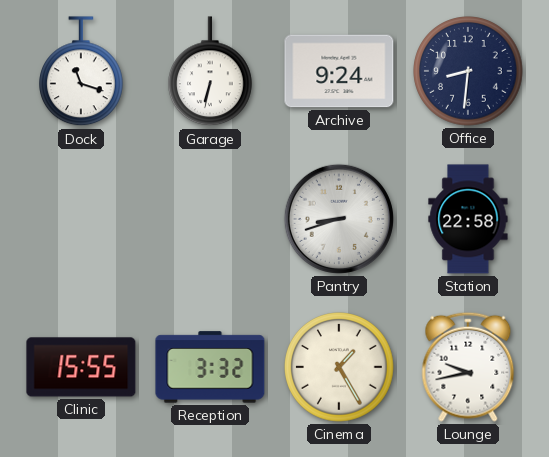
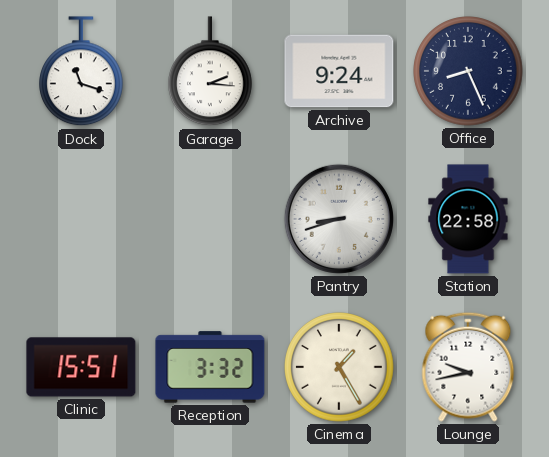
Garage: 6:32 -> 2:16 (211, 72)
Office: 8:31 -> 8:26 (468, 71)
Clinic: 15:55 -> 15:51 (81, 367)
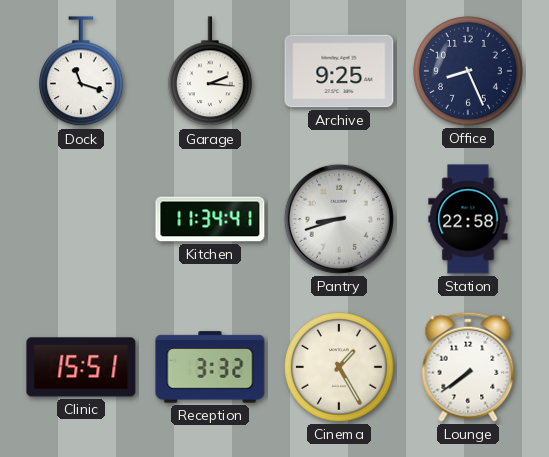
Archive: 9:24 -> 9:25 (339, 71)
Kitchen: none -> 11:34 (210, 219)
Lounge: 9:43 -> 7:39 (468, 367)
